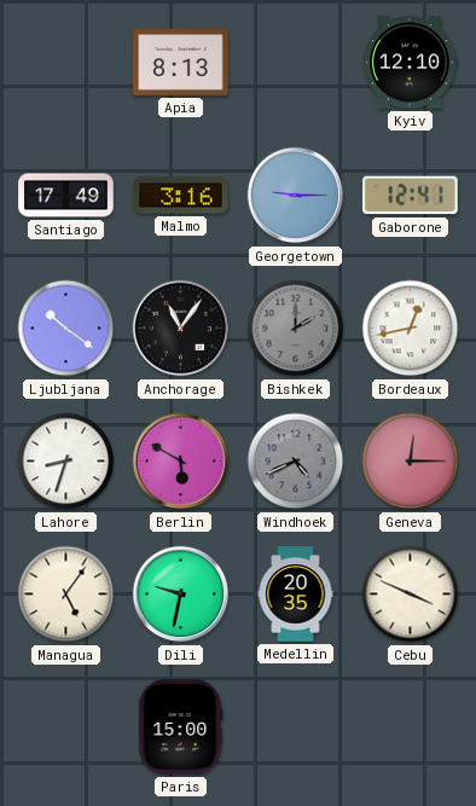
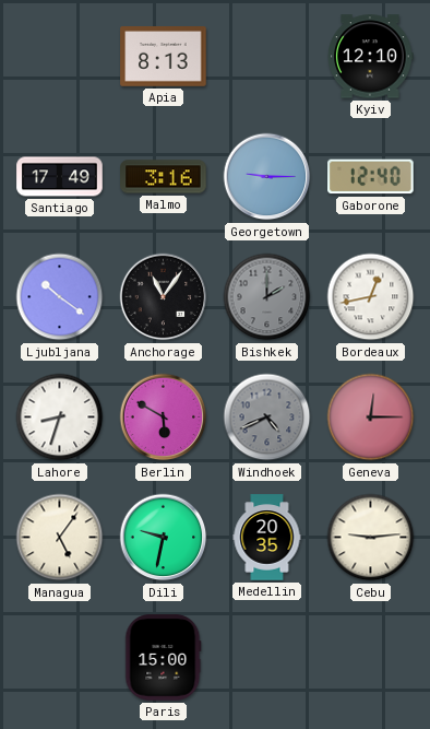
Gaborone: 12:41 -> 12:40 (371, 177)
Cebu: 3:49 -> 9:14 (371, 538)
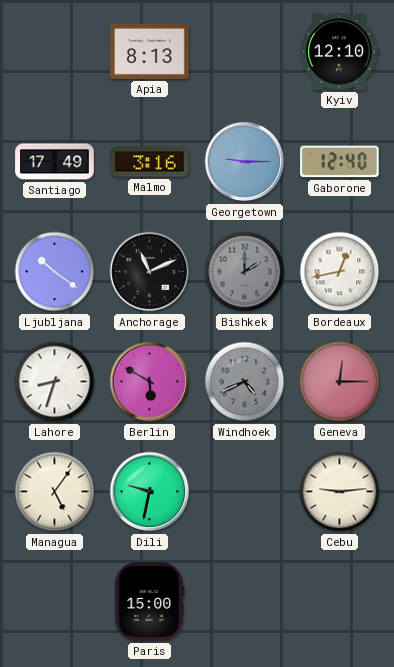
Anchorage: 11:06 -> 11:11 (150, 272)
Medellin: 20:35 -> none (267, 538)
